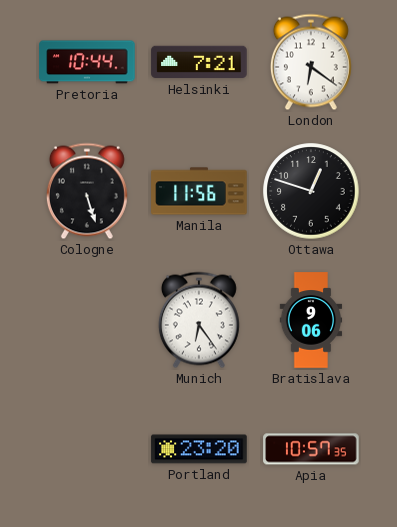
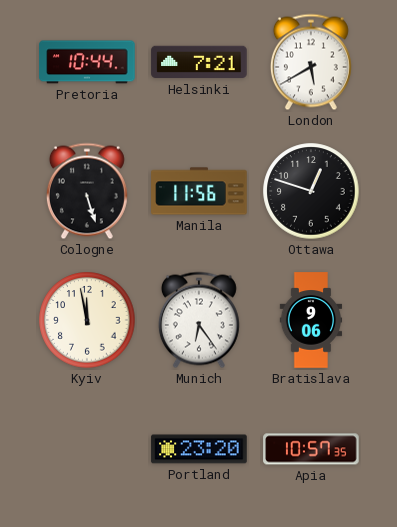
London: 6:21 -> 5:40 (311, 62)
Kyiv: none -> 11:58 (87, 320)
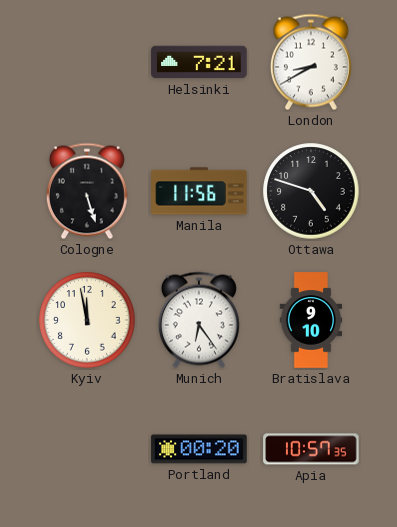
Pretoria: 10:44 -> none (87, 62)
London: 5:40 -> 8:40 (311, 62)
Ottawa: 12:48 -> 4:48 (311, 191)
Bratislava: 9:06 -> 9:10 (311, 320)
Portland: 23:20 -> 00:20 (199, 449)
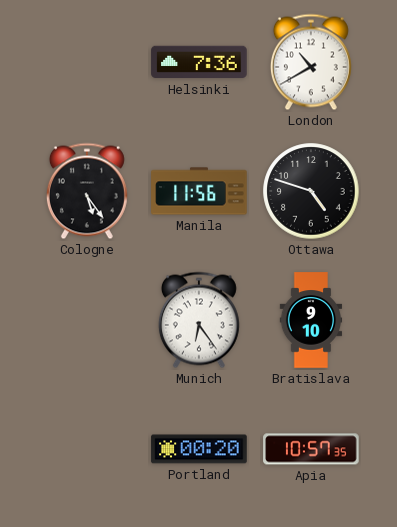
Helsinki: 7:21 -> 7:36 (199, 62)
London: 8:40 -> 10:40 (311, 62)
Cologne: 5:27 -> 5:24 (87, 191)
Kyiv: 11:58 -> none (87, 320)
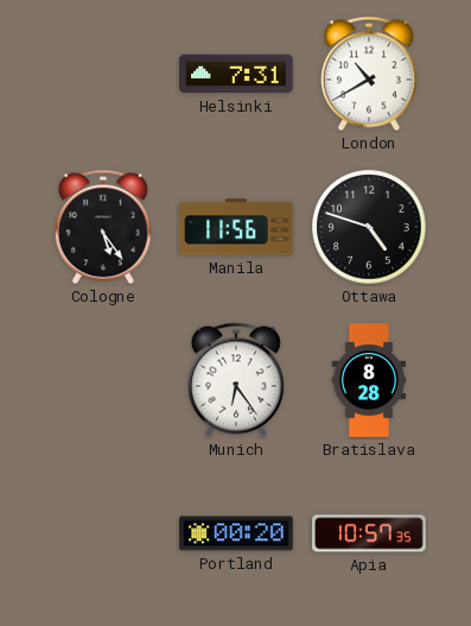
Helsinki: 7:36 -> 7:31 (236, 74)
Bratislava: 9:10 -> 8:28 (369, 380)
